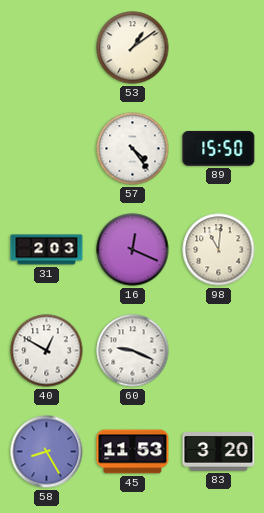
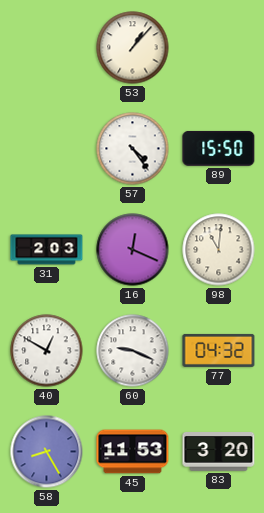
53: 1:09 -> 1:07 (133, 48)
77: none -> 04:32 (219, 350)
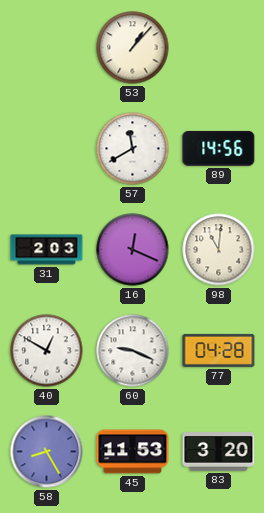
57: 4:24 -> 11:40 (133, 149)
89: 15:50 -> 14:56 (219, 148)
77: 04:32 -> 04:28 (219, 350)
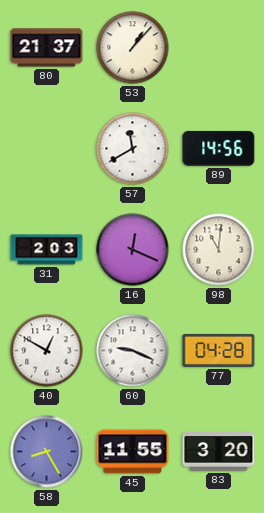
80: none -> 21:37 (47, 48)
45: 11:53 -> 11:55 (133, 452)
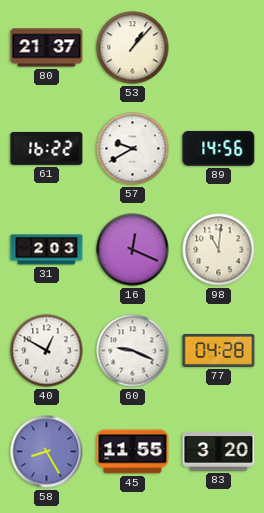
61: none -> 16:22 (47, 148)
57: 11:40 -> 9:40 (133, 149)
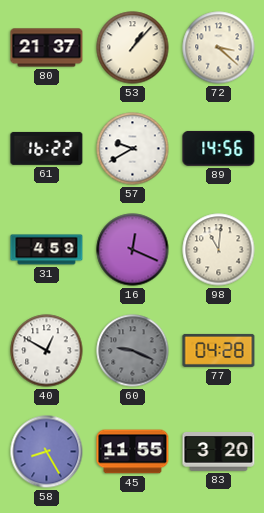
72: none -> 3:22 (219, 48)
31: 2:03 -> 4:59 (47, 250)
60 dial: white -> grey (133, 351)
